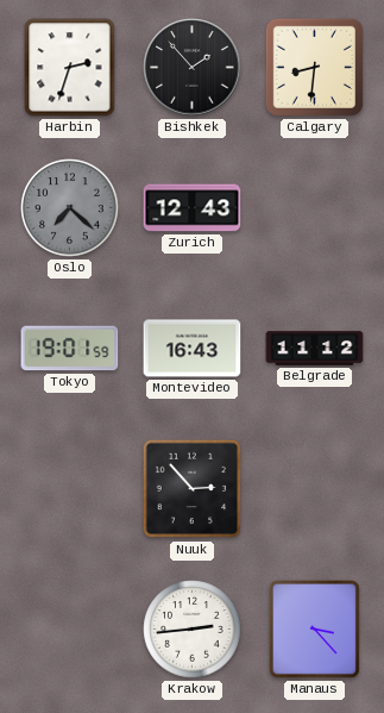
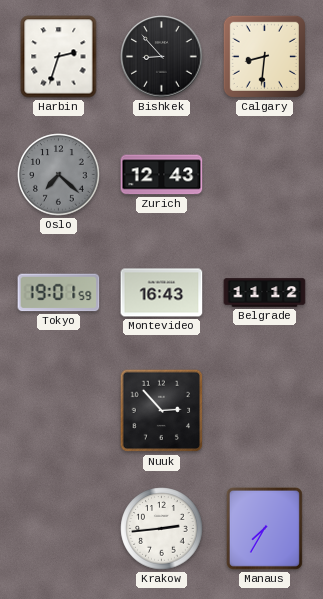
Bishkek: 1:53 -> 8:53 (162, 57)
Manaus: 3:23 -> 7:35 (264, 528)
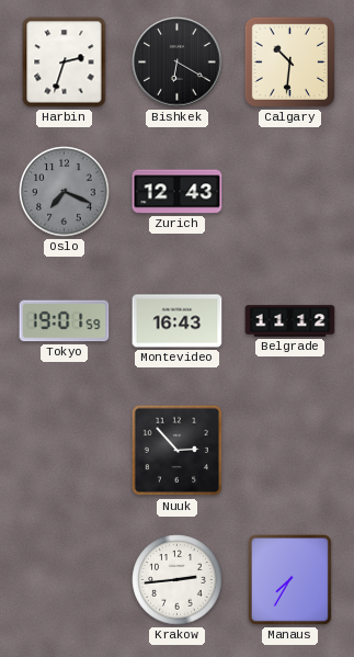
Bishkek: 8:53 -> 6:20 (178, 63)
Calgary: 8:31 -> 10:31 (289, 61)
Oslo: 7:22 -> 7:19 (65, 192)
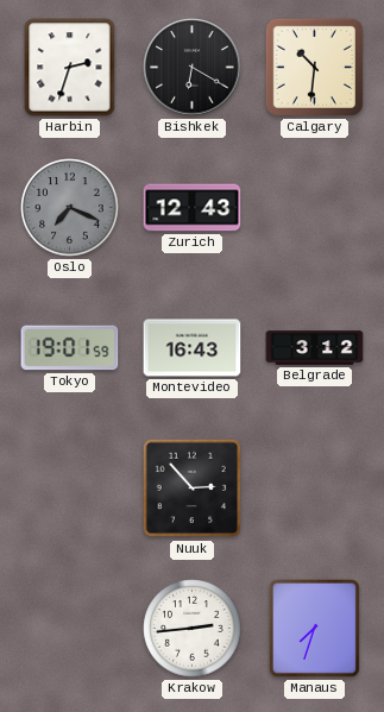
Belgrade: 11:12 -> 3:12 (315, 348)
Manaus: 7:35 -> 7:33 (314, 628)
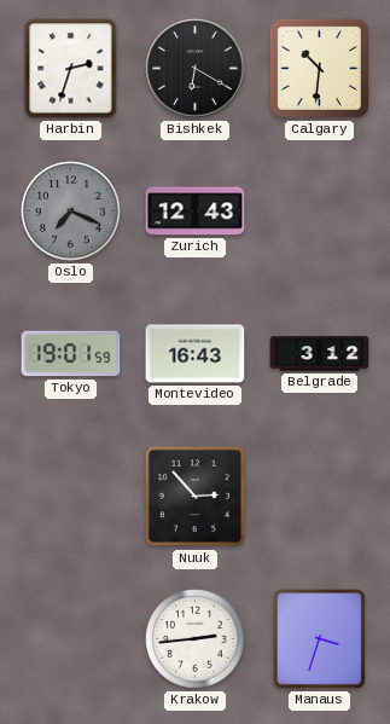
Manaus: 7:33 -> 3:33 (319, 638)
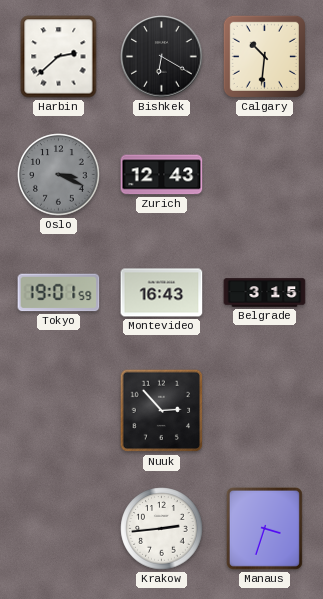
Harbin: 2:33 -> 2:38 (59, 57)
Oslo: 7:19 -> 3:19 (59, 175)
Belgrade: 3:12 -> 3:15 (265, 293)
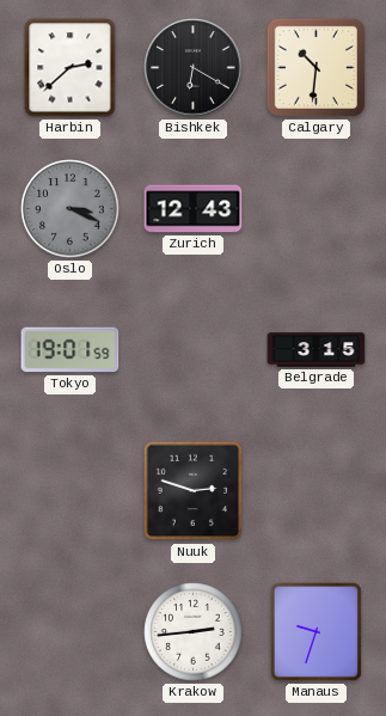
Montevideo: 16:43 -> none (162, 293)
Nuuk: 2:53 -> 2:48 (194, 491)
Manaus: 3:33 -> 9:33 (315, 631)
